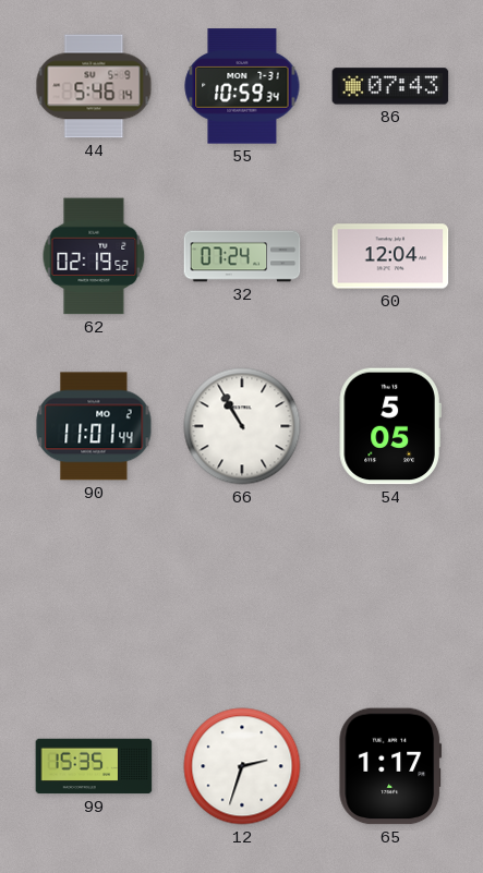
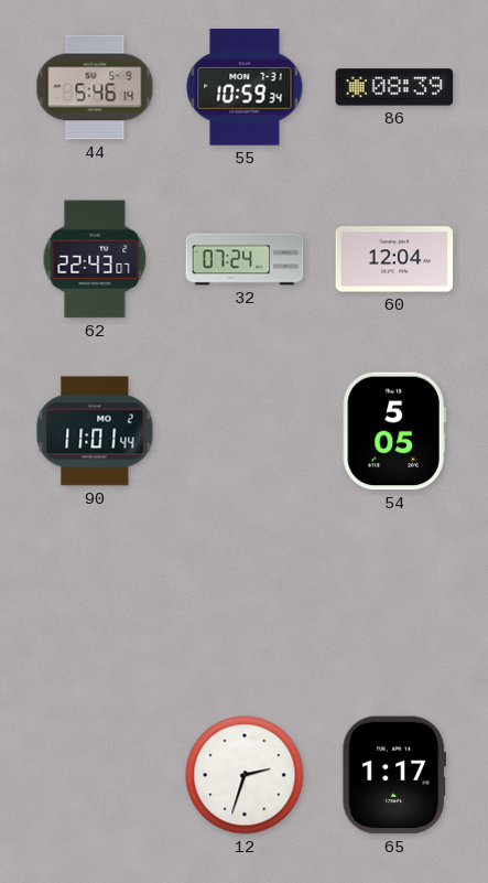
86: 07:43 -> 08:39 (394, 87)
62: 02:19 -> 22:43 (95, 259)
66: 10:55 -> none (242, 426)
99: 15:35 -> none (94, 766)
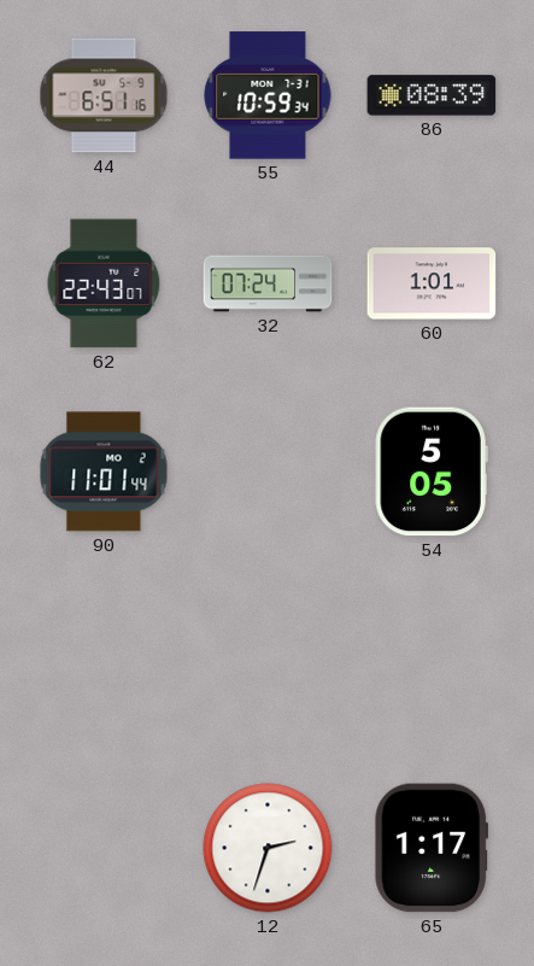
44: 5:46 -> 6:51 (104, 95)
60: 12:04 -> 1:01 (432, 283)
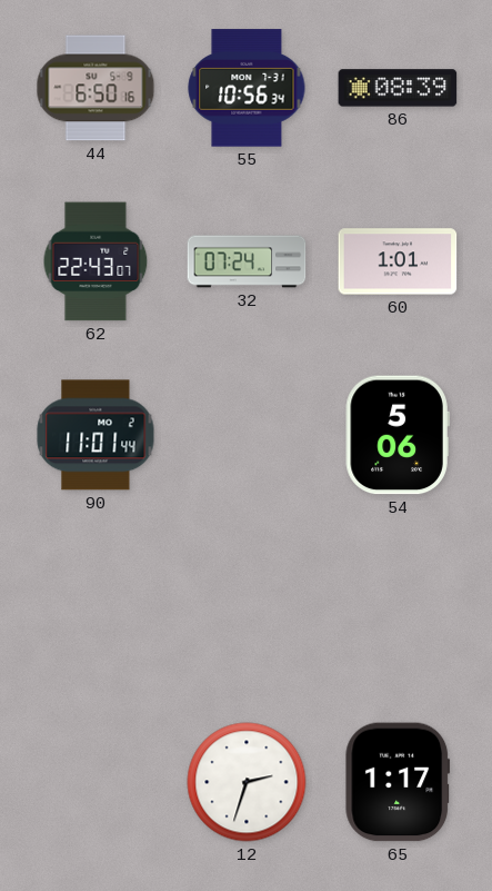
44: 6:51 -> 6:50 (96, 88)
55: 10:59 -> 10:56 (247, 88)
54: 5:05 -> 5:06 (398, 435)
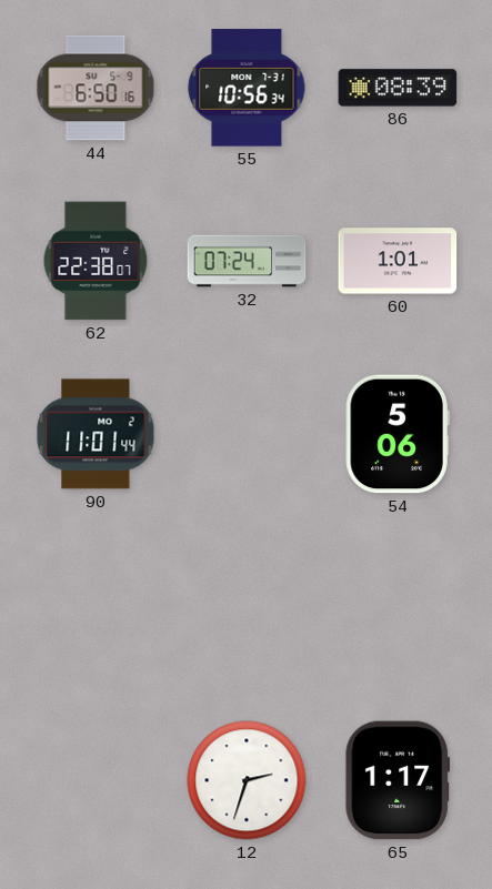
62: 22:43 -> 22:38 (96, 261)
